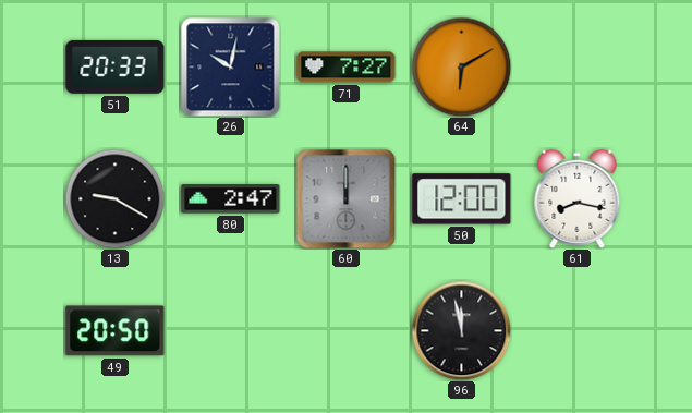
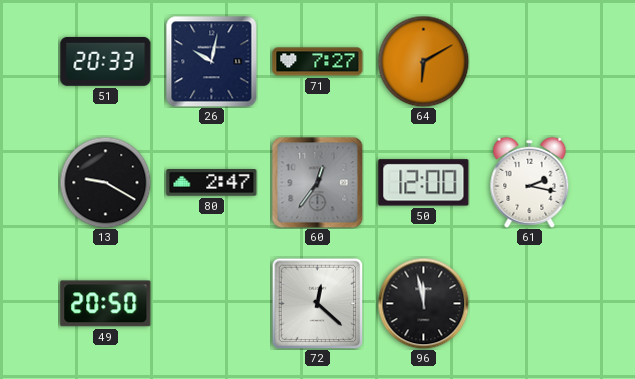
60: 12:00 -> 12:36 (317, 182)
61: 8:17 -> 2:17 (530, 182)
72: none -> 12:22 (317, 303)
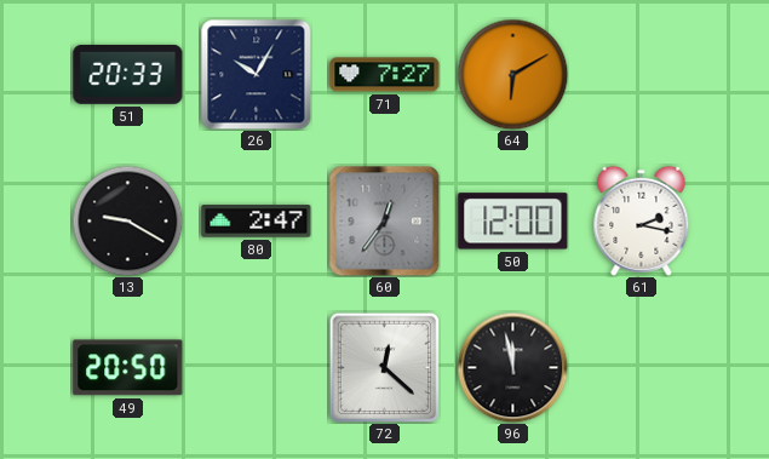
26: 10:02 -> 10:05 (256, 74)
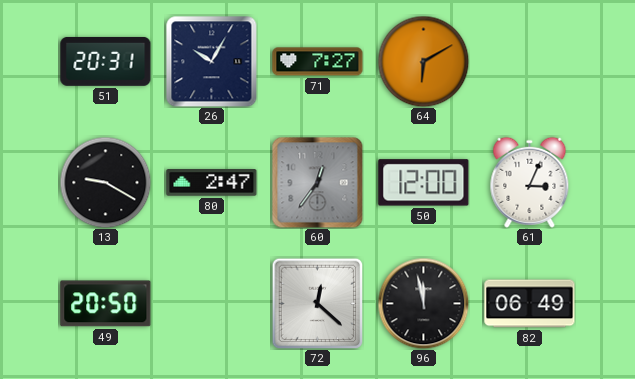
51: 20:33 -> 20:31 (106, 61)
61: 2:17 -> 3:04 (530, 182)
82: none -> 06:49 (530, 304)
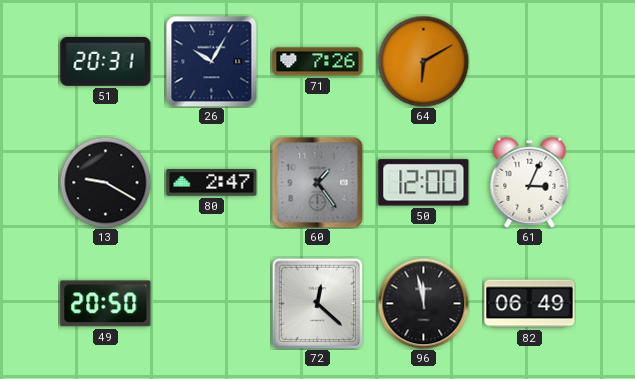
71: 7:27 -> 7:26 (318, 62)
60: 12:36 -> 1:24 (317, 182)
